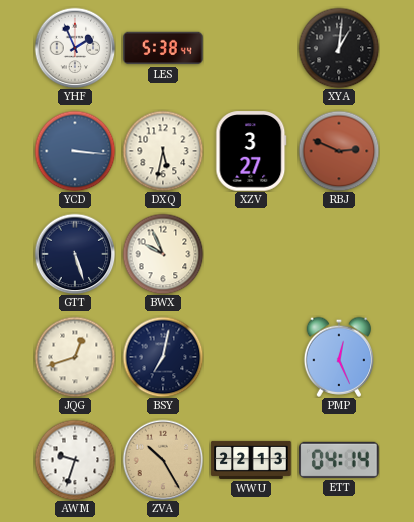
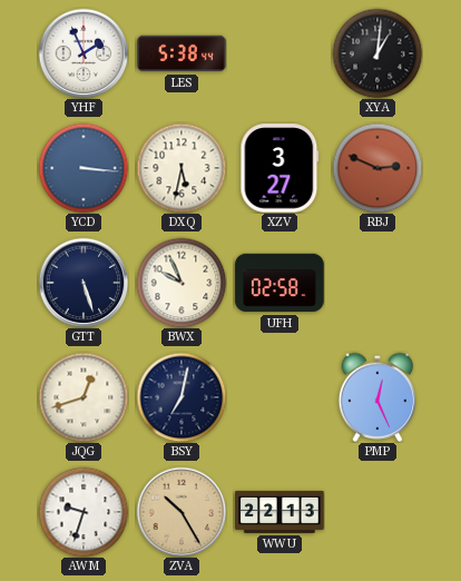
UFH: none -> 02:58 (279, 283)
ETT: 04:14 -> none (339, 460)
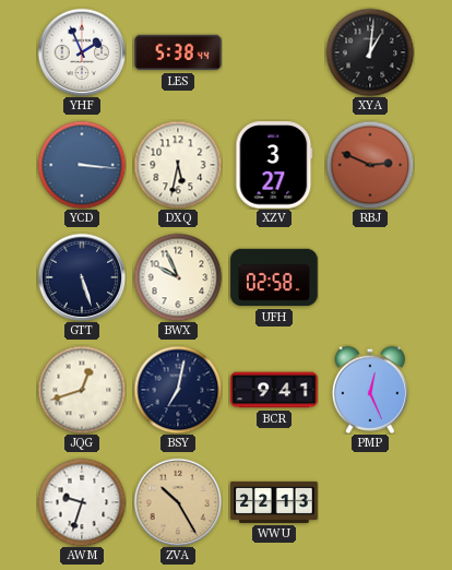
BCR: none -> 9:41 (274, 390)
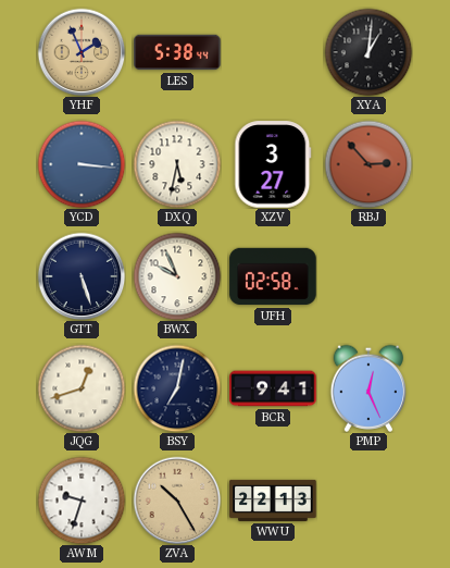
YHF dial: white -> champagne (82, 52)
RBJ: 2:49 -> 2:53 (368, 164)
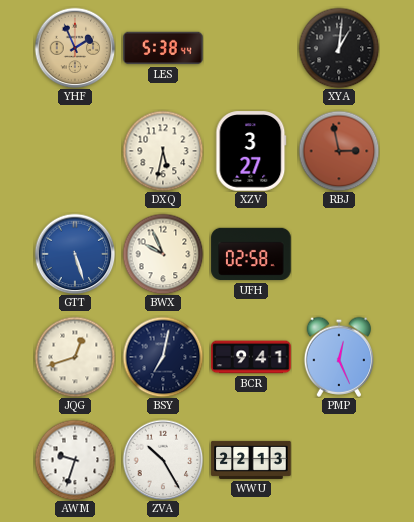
YCD: 3:16 -> none (82, 164)
RBJ: 2:53 -> 2:58 (339, 151)
GTT dial: navy -> blue (75, 254)
ZVA dial: champagne -> white (163, 460)
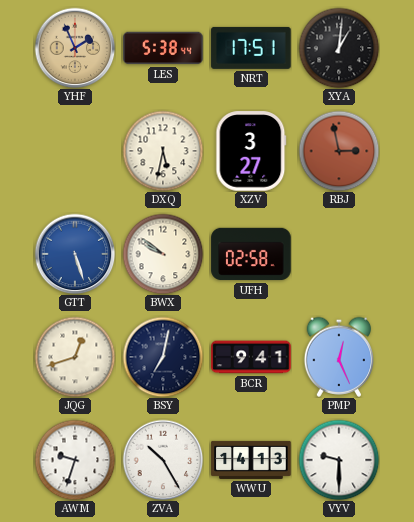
NRT: none -> 17:51 (251, 48)
BWX: 9:56 -> 9:51 (163, 254)
WWU: 22:13 -> 14:13 (251, 460)
VYV: none -> 9:30 (339, 460)
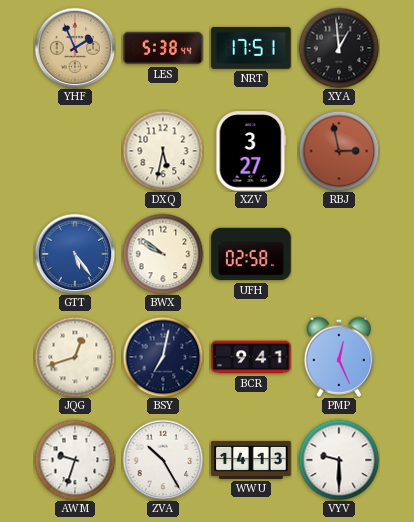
XYA: 1:01 -> 12:59 (339, 48)
GTT: 5:27 -> 5:24 (75, 254)
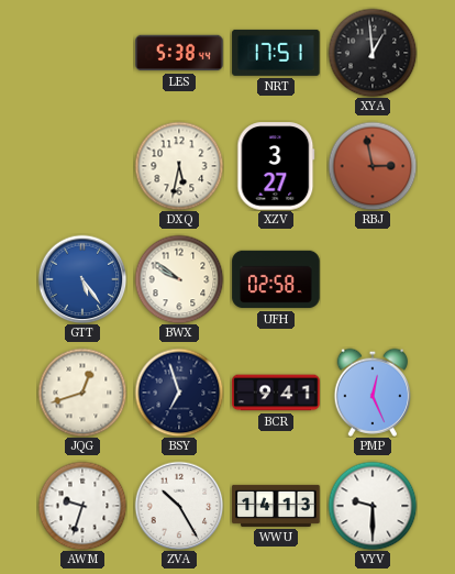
YHF: 1:56 -> none (75, 48)
BSY: 7:02 -> 6:57 (179, 393)
